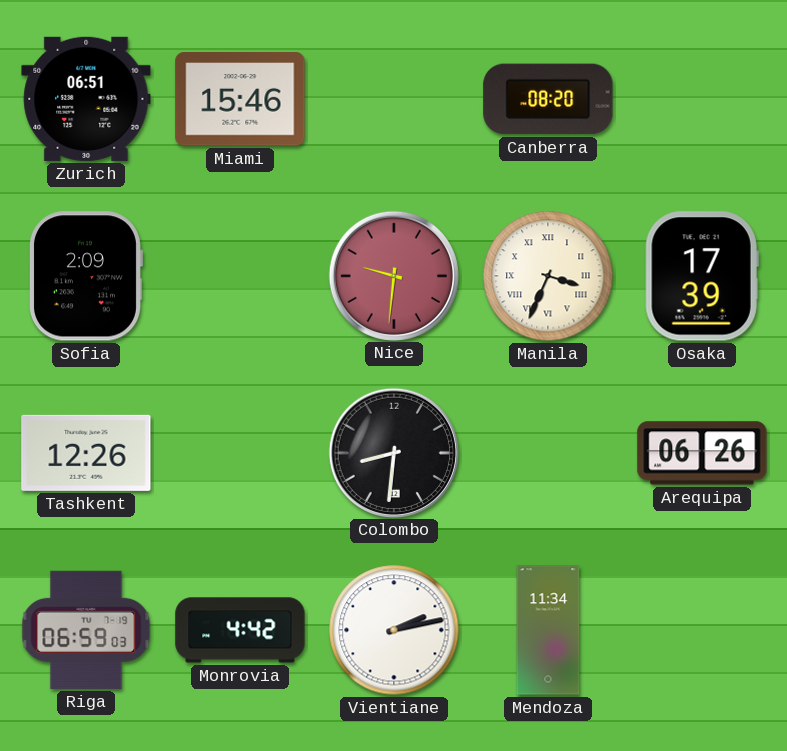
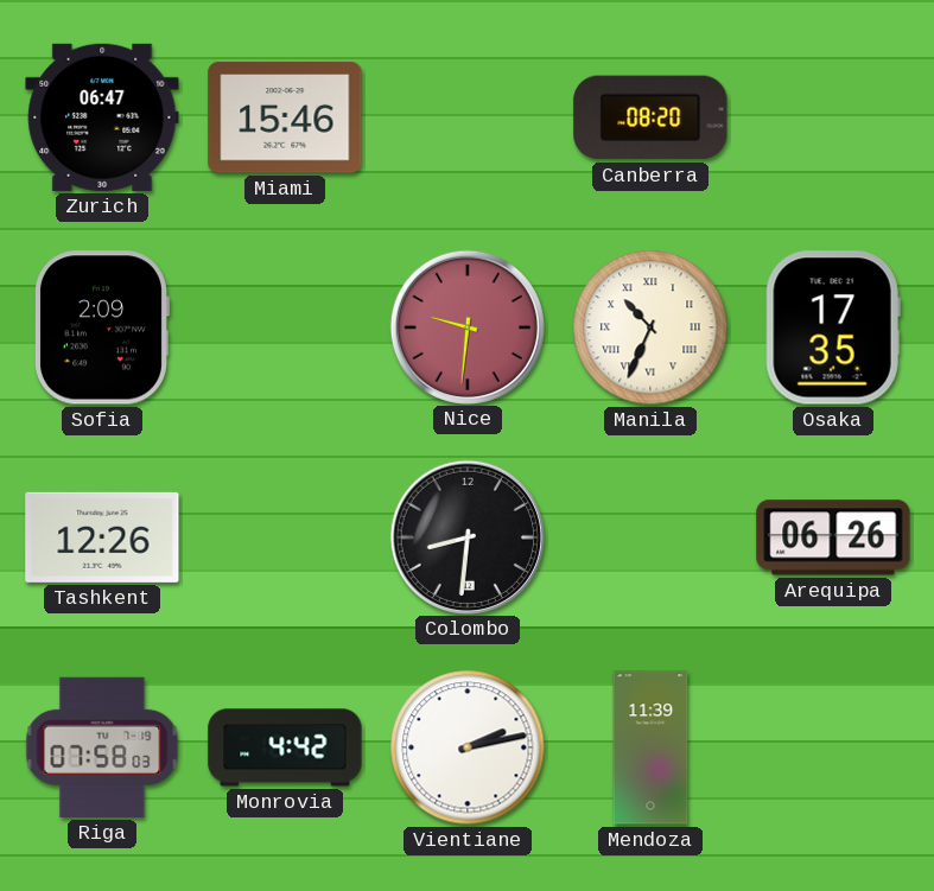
Zurich: 06:51 -> 06:47 (102, 117)
Manila: 3:34 -> 10:34 (650, 327)
Osaka: 17:39 -> 17:35 (833, 327)
Riga: 06:59 -> 07:58 (102, 747)
Mendoza: 11:34 -> 11:39 (650, 747)
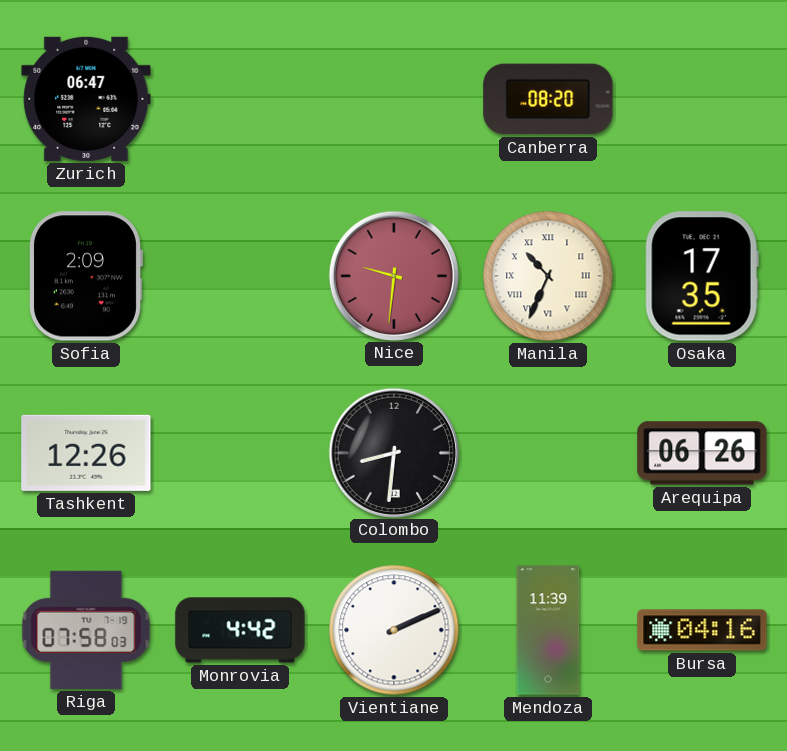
Miami: 15:46 -> none (285, 117)
Vientiane: 2:13 -> 2:11 (394, 630)
Bursa: none -> 04:16 (702, 630)
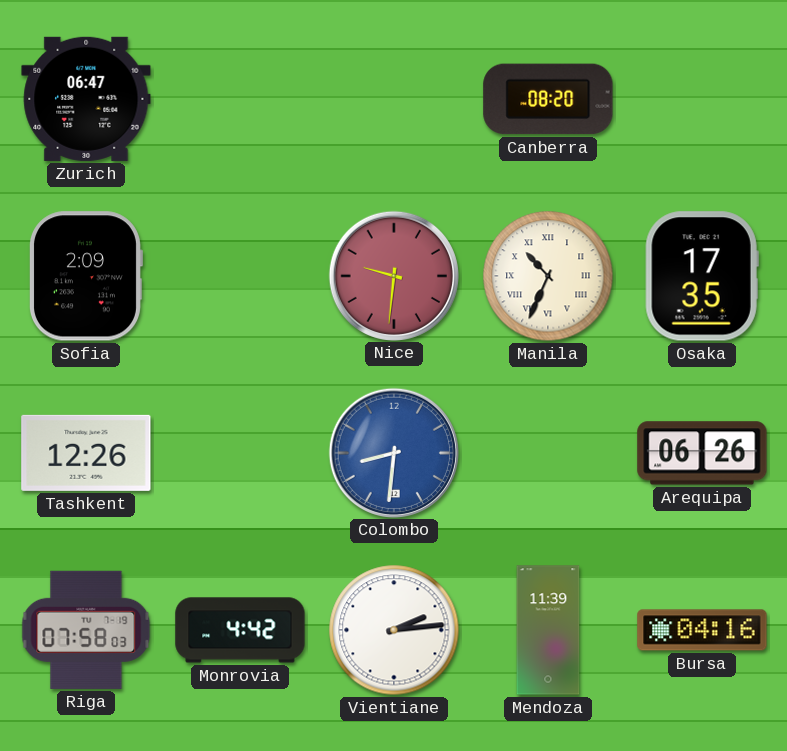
Colombo dial: black -> blue (393, 452)
Vientiane: 2:11 -> 2:14 (394, 630)
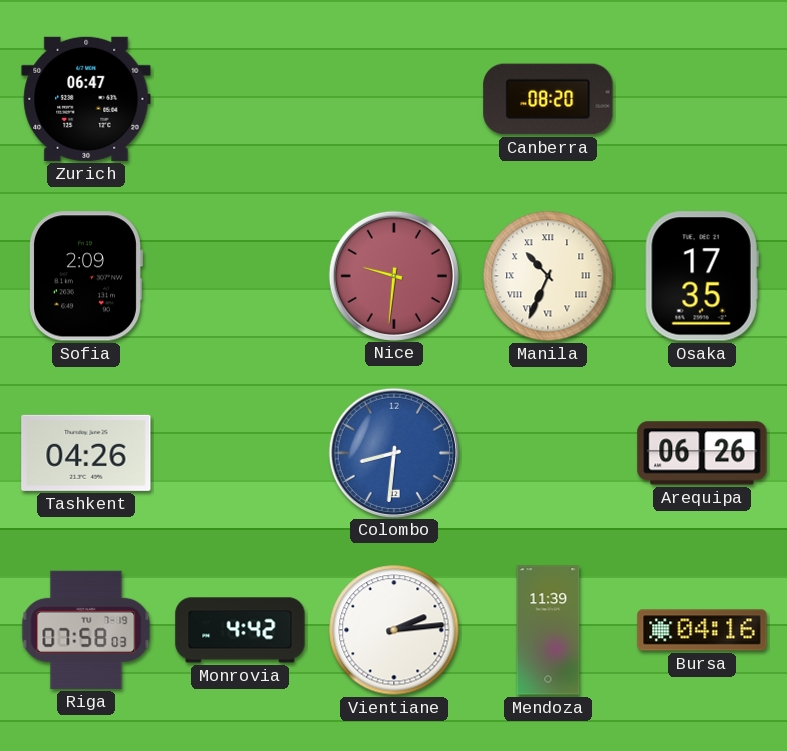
Tashkent: 12:26 -> 04:26 (86, 453)
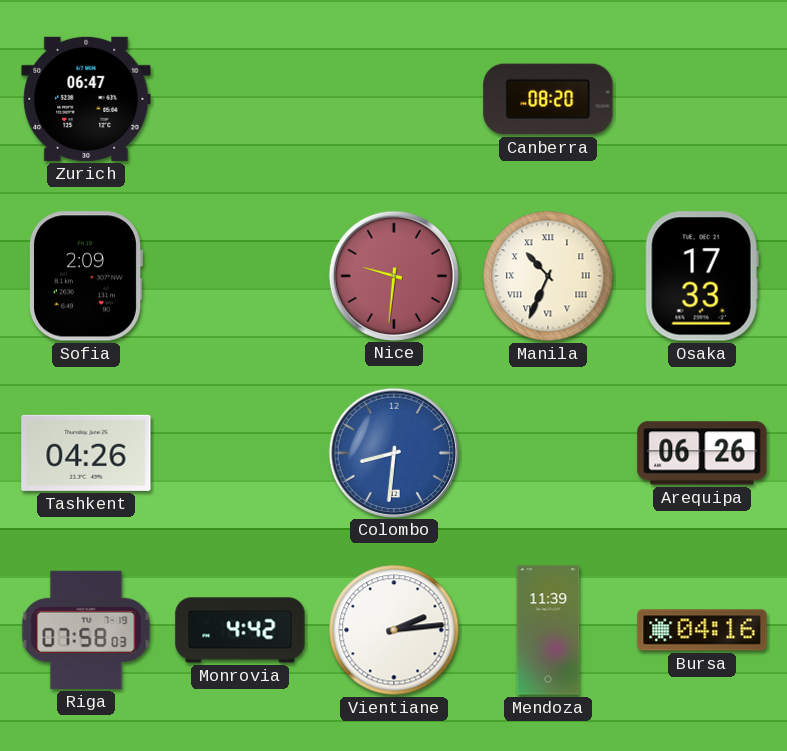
Osaka: 17:35 -> 17:33 (702, 276)
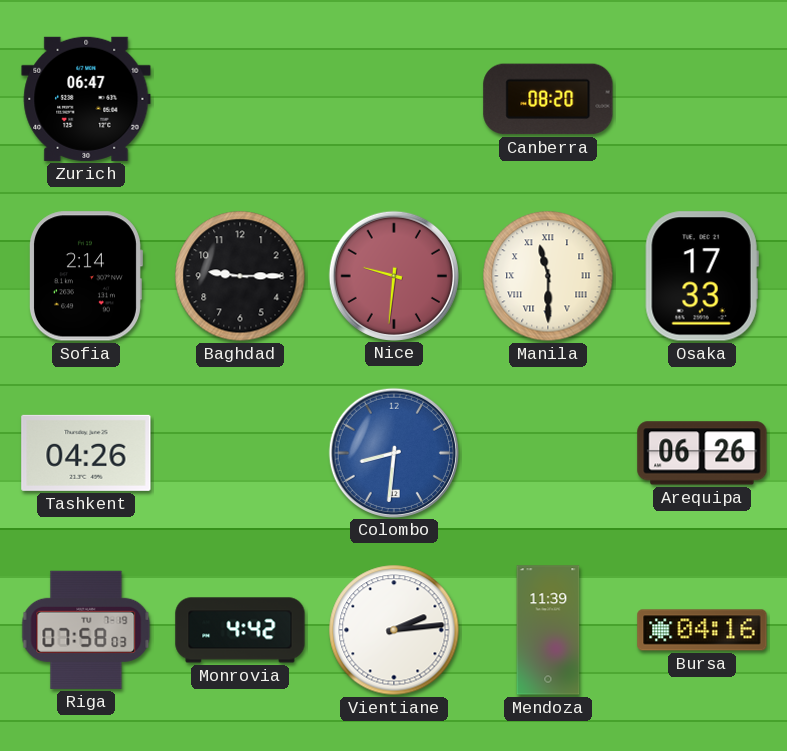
Sofia: 2:09 -> 2:14 (85, 276)
Baghdad: none -> 9:15 (240, 276)
Manila: 10:34 -> 11:30 (548, 276)
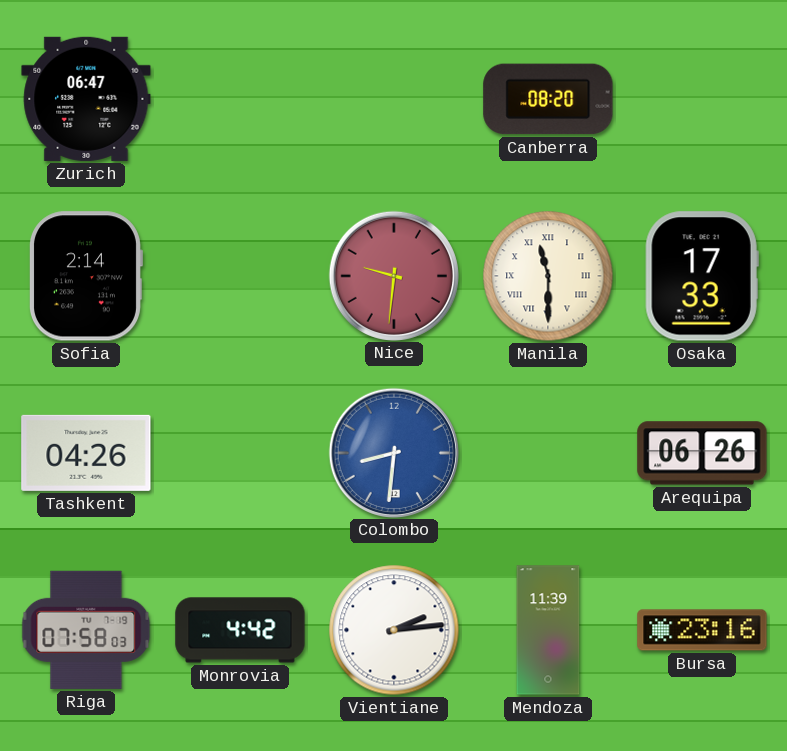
Baghdad: 9:15 -> none (240, 276)
Bursa: 04:16 -> 23:16 (702, 630)
